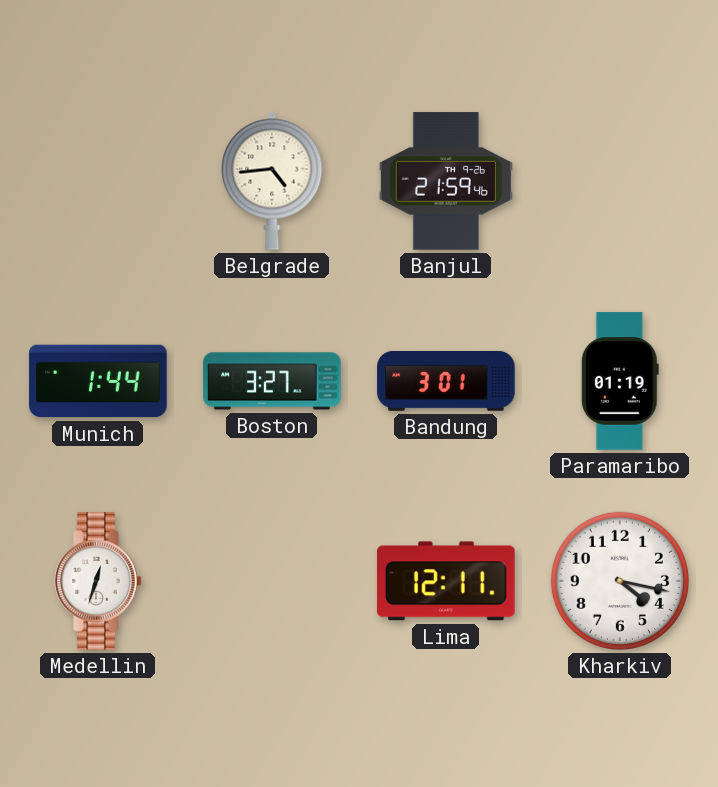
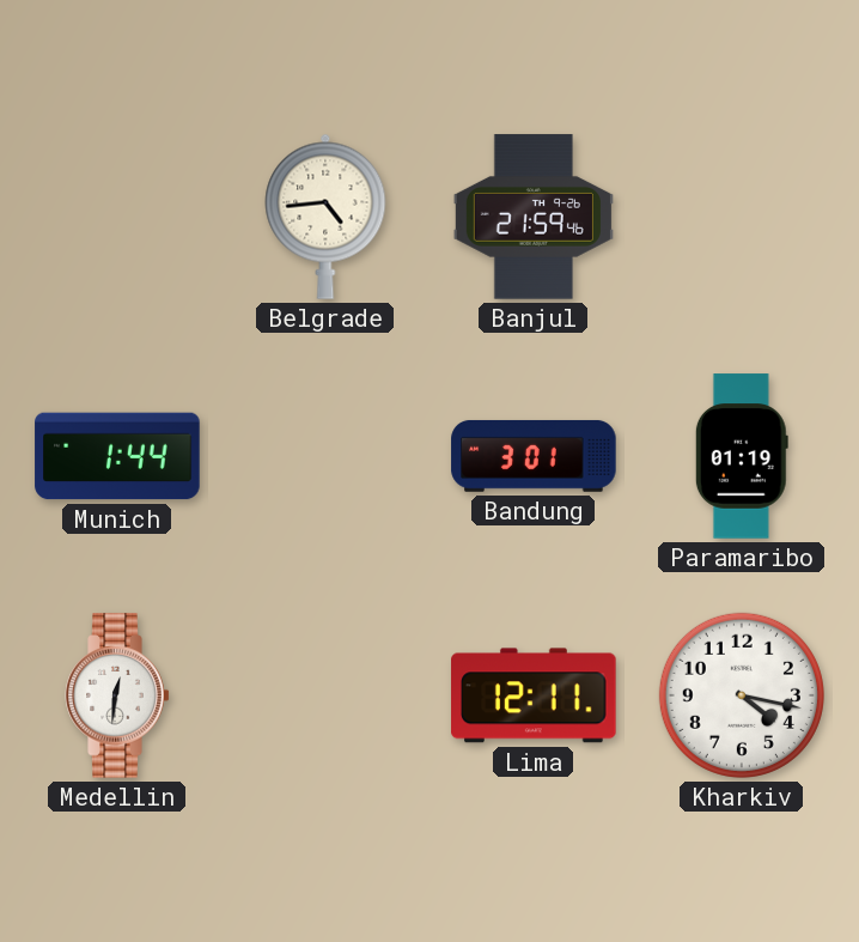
Boston: 3:27 -> none (272, 381)
Medellin: 12:33 -> 12:31 (117, 695)
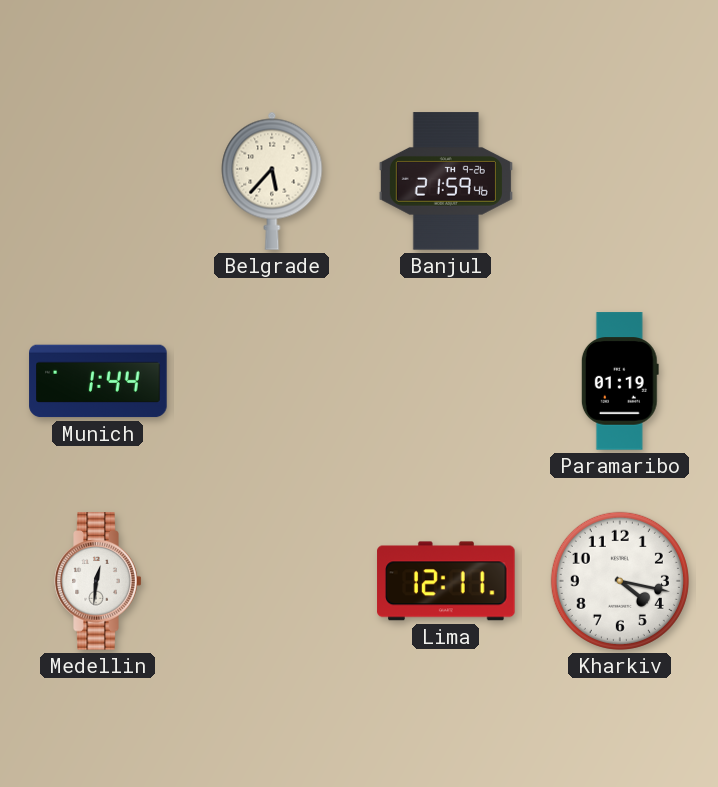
Belgrade: 4:44 -> 5:37 (272, 181)
Bandung: 3:01 -> none (534, 456)
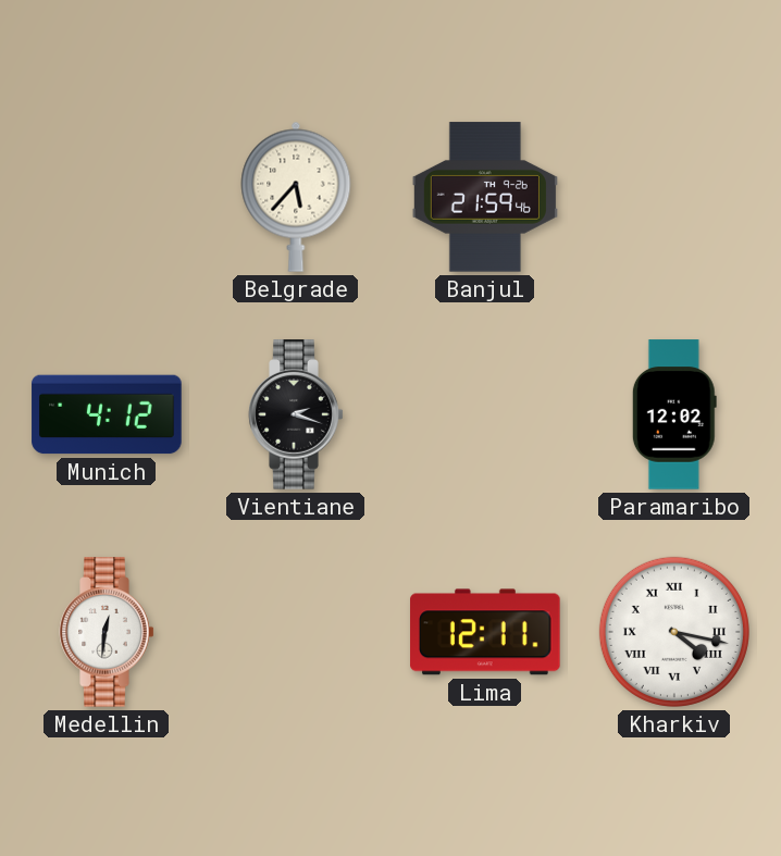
Munich: 1:44 -> 4:12 (107, 414)
Vientiane: none -> 2:18 (296, 414)
Paramaribo: 01:19 -> 12:02 (674, 414)
Kharkiv numerals: Arabic -> Roman (674, 632)
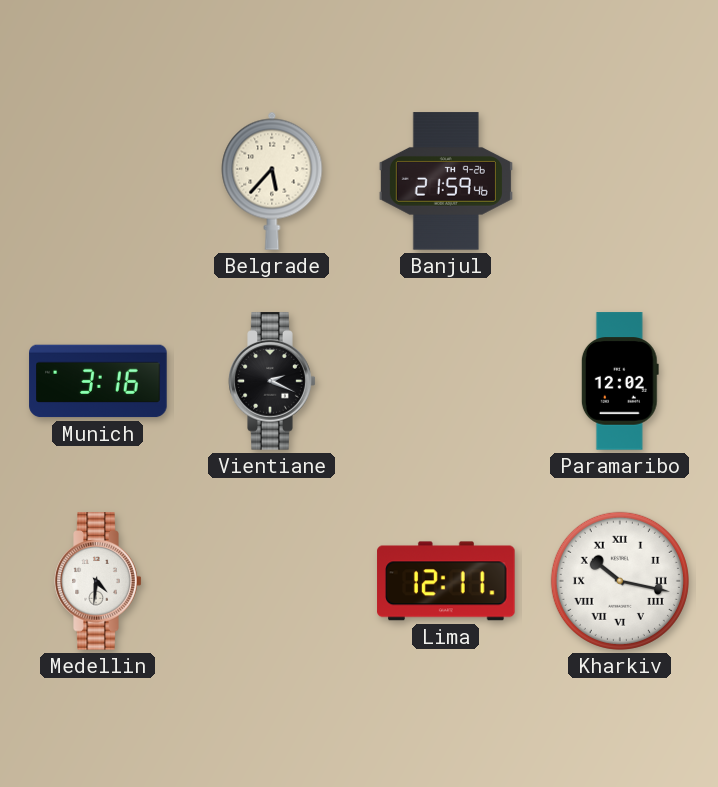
Munich: 4:12 -> 3:16 (98, 381)
Vientiane: 2:18 -> 2:19 (272, 381)
Medellin: 12:31 -> 4:31 (98, 581)
Kharkiv: 4:17 -> 10:17 (620, 581)
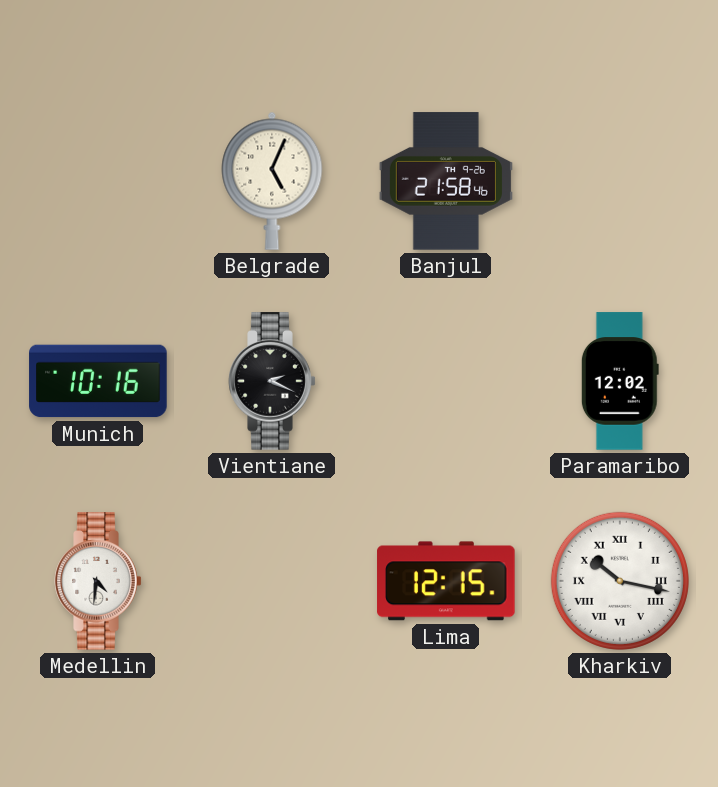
Belgrade: 5:37 -> 5:04 (272, 181)
Banjul: 21:59 -> 21:58 (446, 181)
Munich: 3:16 -> 10:16 (98, 381)
Lima: 12:11 -> 12:15 (446, 581)
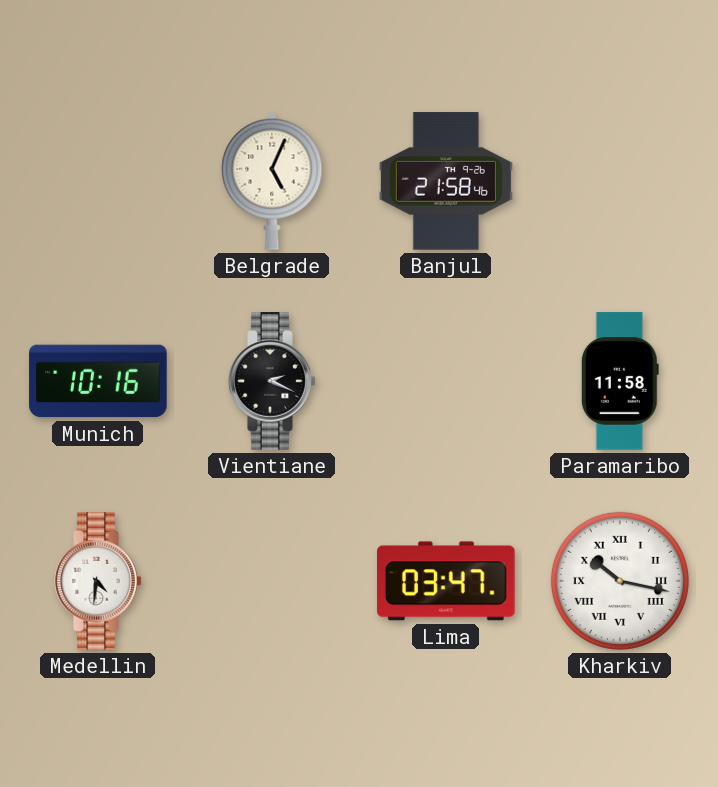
Paramaribo: 12:02 -> 11:58 (620, 381)
Lima: 12:15 -> 03:47 (446, 581)
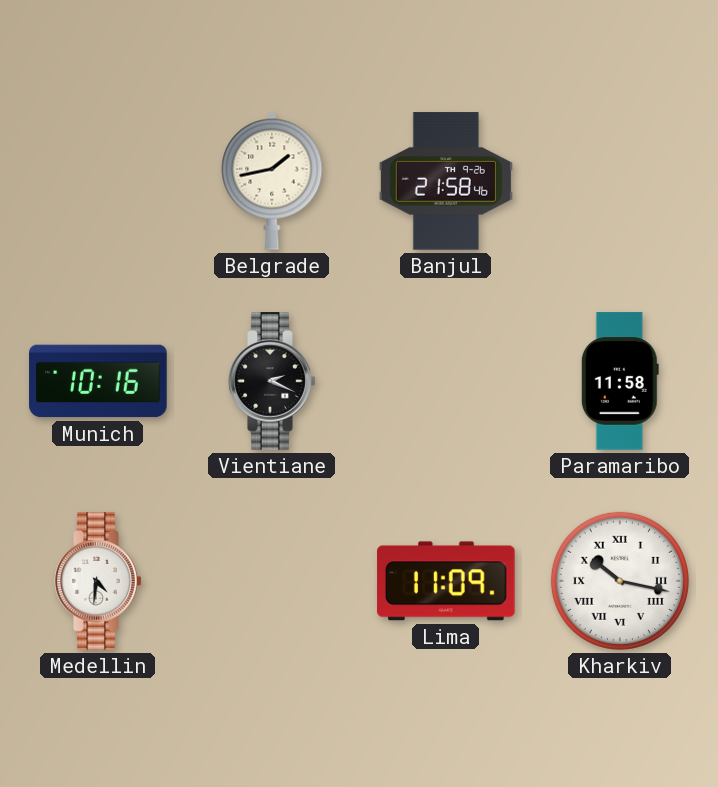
Belgrade: 5:04 -> 1:43 (272, 181)
Lima: 03:47 -> 11:09 (446, 581)
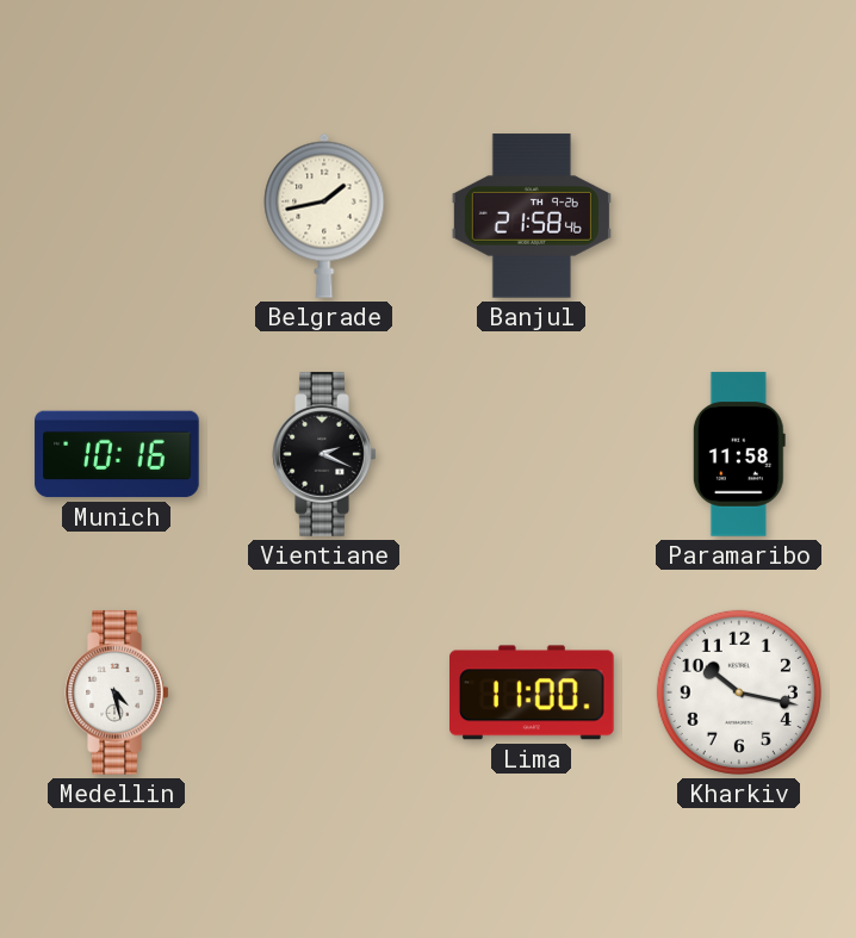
Medellin: 4:31 -> 4:28 (117, 692)
Lima: 11:09 -> 11:00 (532, 692)
Kharkiv numerals: Roman -> Arabic (739, 692)
